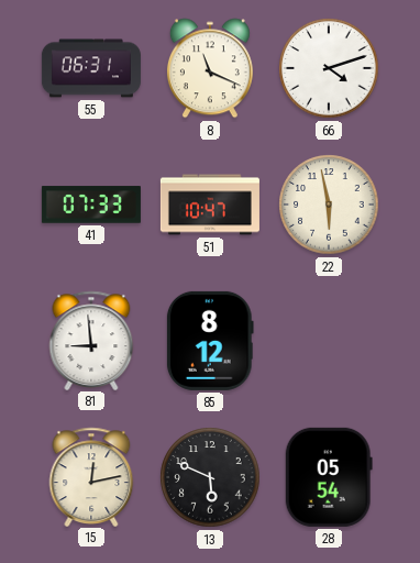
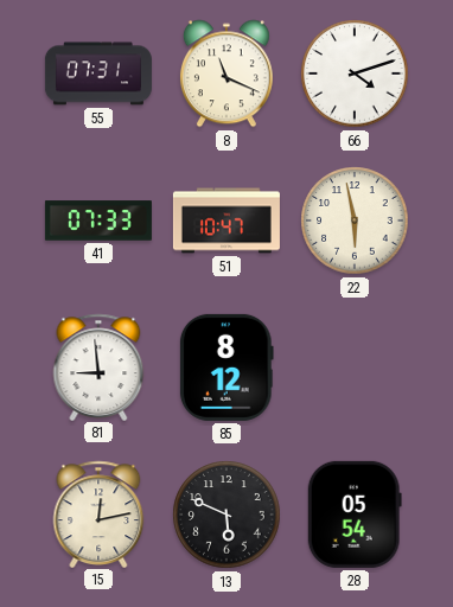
55: 06:31 -> 07:31 (98, 74)
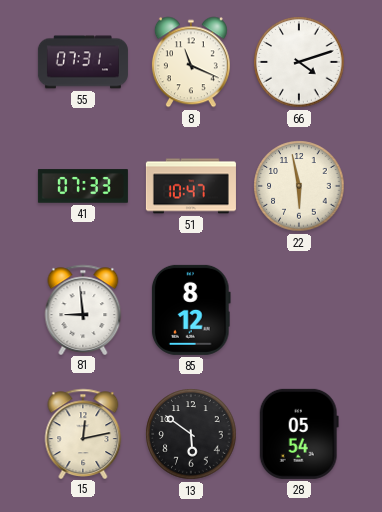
13: 5:49 -> 5:51 (191, 434)
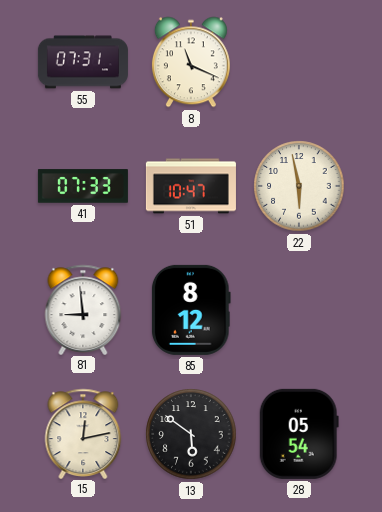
66: 4:12 -> none (299, 62)
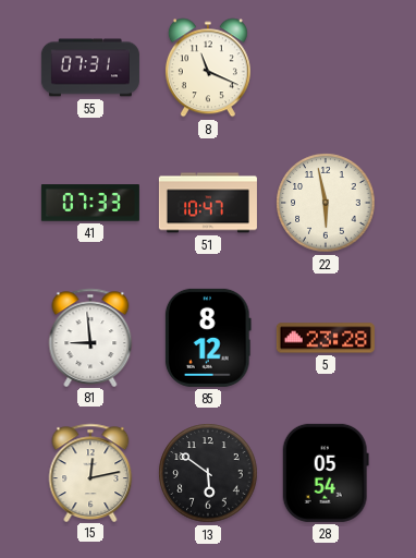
5: none -> 23:28 (326, 338)
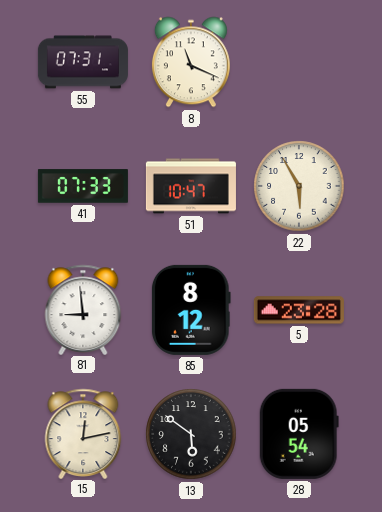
22: 5:58 -> 5:55 (299, 186)
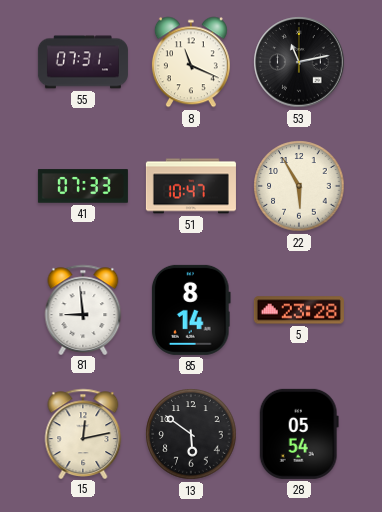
53: none -> 11:13 (299, 62)
85: 8:12 -> 8:14 (191, 310)
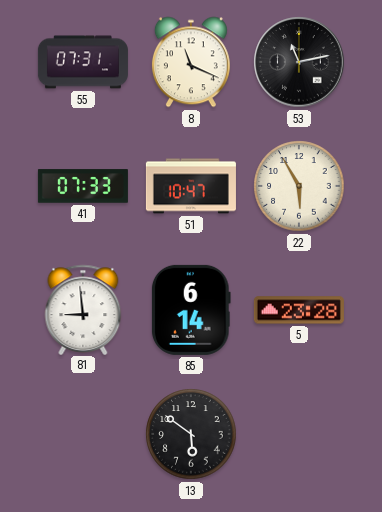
85: 8:14 -> 6:14 (191, 310)
15: 12:13 -> none (83, 433)
28: 05:54 -> none (299, 434)
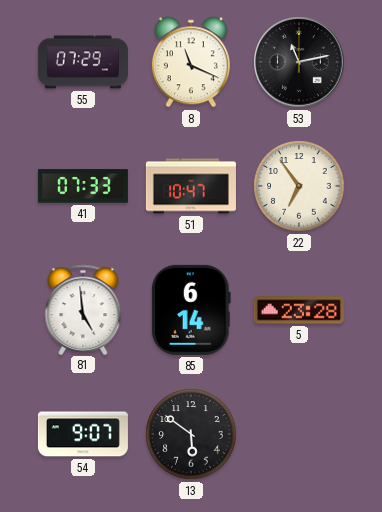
55: 07:31 -> 07:29 (83, 62)
22: 5:55 -> 6:54 (299, 186)
81: 8:59 -> 4:59 (83, 309)
54: none -> 9:07 (83, 434)
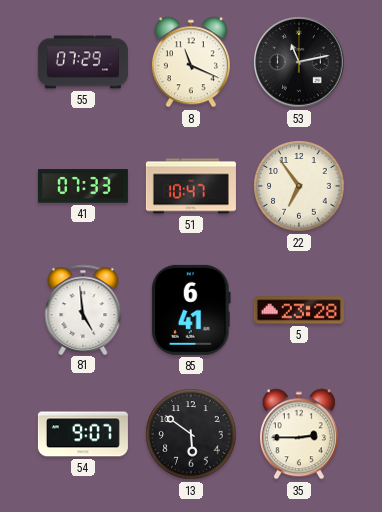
85: 6:14 -> 6:41 (191, 310)
35: none -> 2:45 (299, 434)
